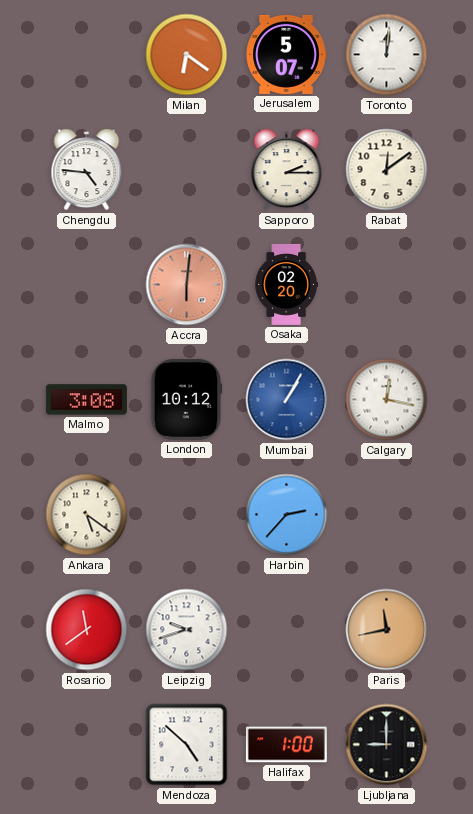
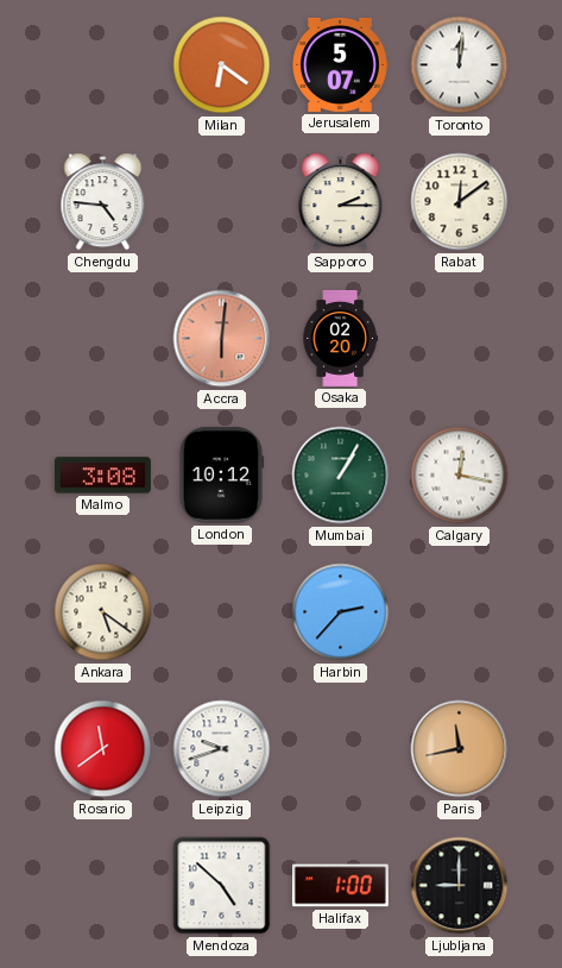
Mumbai dial: blue -> green (341, 476)
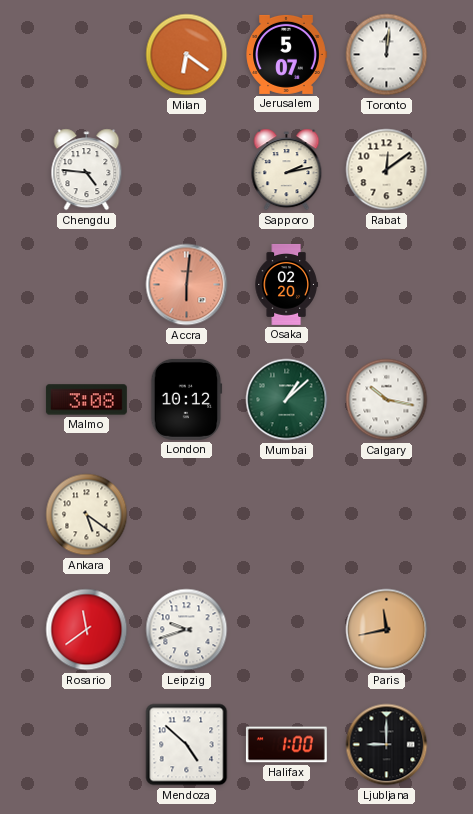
Sapporo: 2:15 -> 2:13 (287, 170)
Mumbai: 1:05 -> 1:08 (287, 400)
Calgary: 12:17 -> 10:17 (387, 400)
Harbin: 2:37 -> none (341, 612)
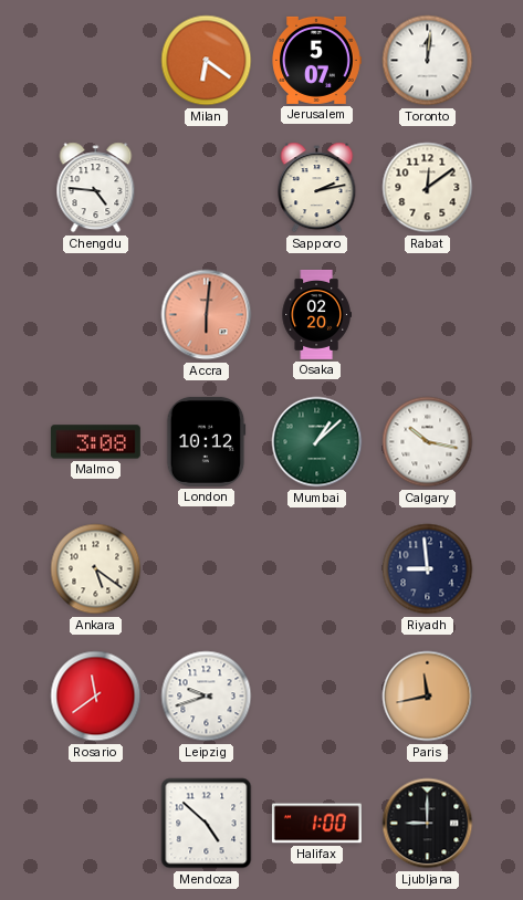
Riyadh: none -> 8:59 (428, 569)
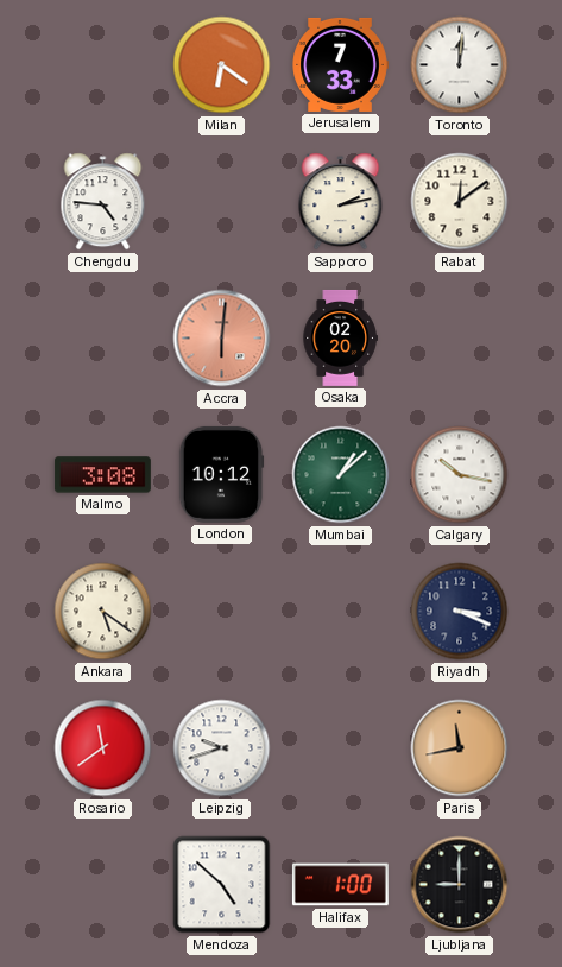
Jerusalem: 5:07 -> 7:33 (340, 64)
Riyadh: 8:59 -> 3:19 (460, 612)
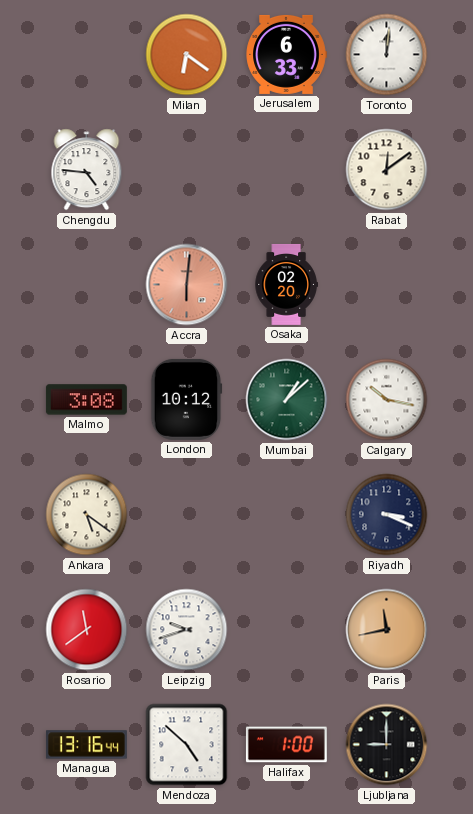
Jerusalem: 7:33 -> 6:33 (286, 54)
Sapporo: 2:13 -> none (341, 202)
Managua: none -> 13:16 (86, 745)
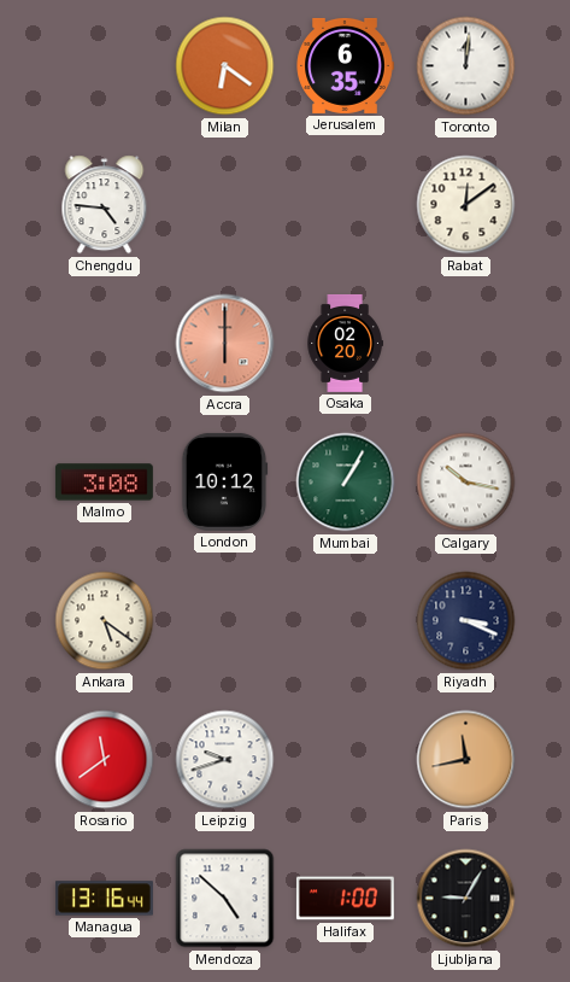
Jerusalem: 6:33 -> 6:35 (345, 65)
Accra: 6:01 -> 6:00 (225, 344)
Mumbai: 1:08 -> 1:05 (346, 483)
Ljubljana: 9:00 -> 9:05 (466, 899)
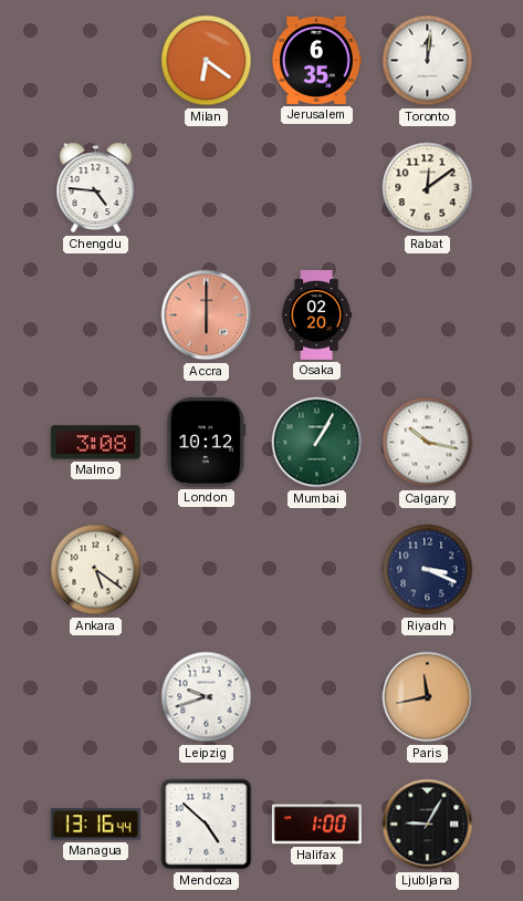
Rosario: 11:39 -> none (105, 760)
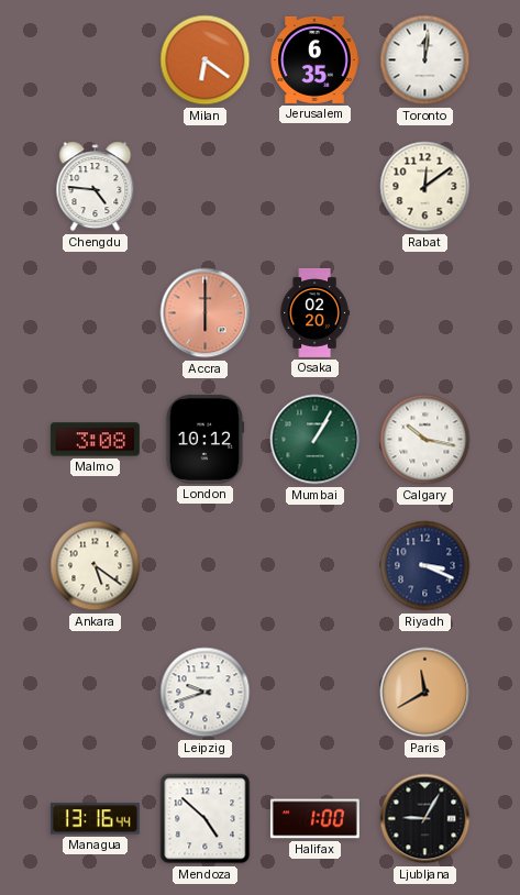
Paris: 11:43 -> 11:40 (425, 693)
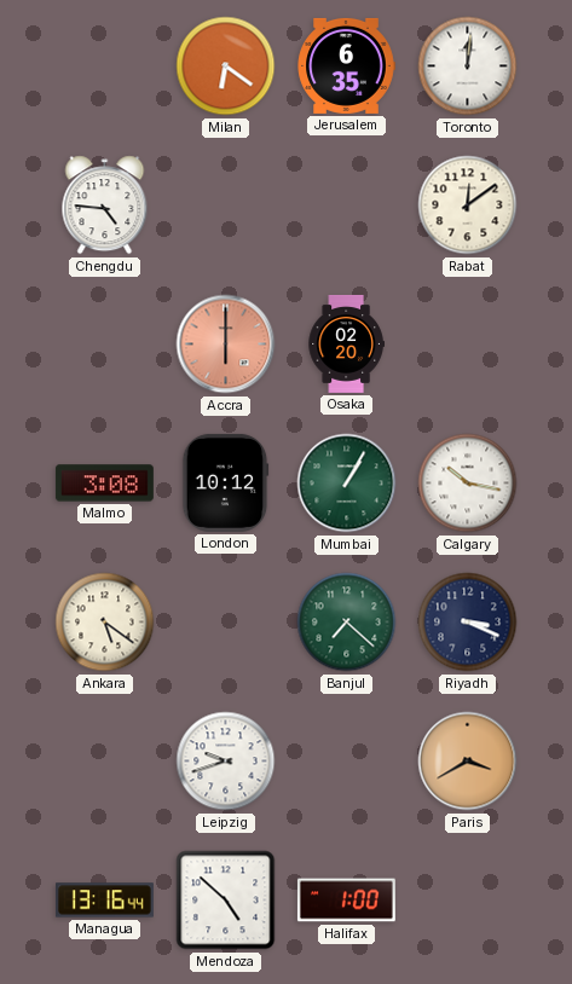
Banjul: none -> 7:22 (347, 623)
Paris: 11:40 -> 3:40 (468, 762)
Ljubljana: 9:05 -> none (425, 819)
